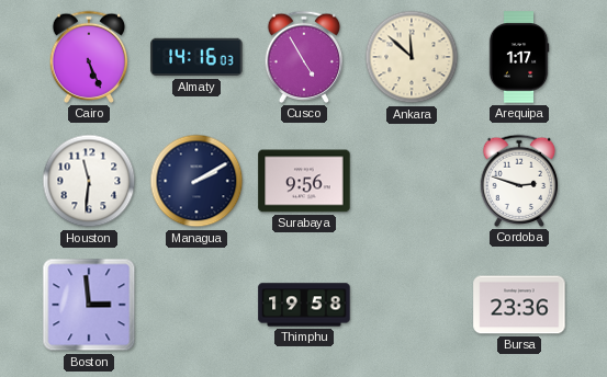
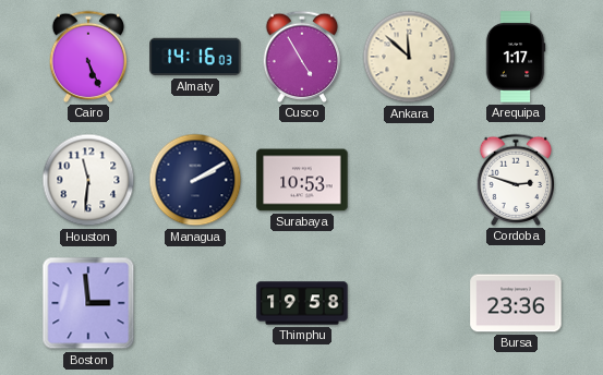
Surabaya: 9:56 -> 10:53 (302, 180)
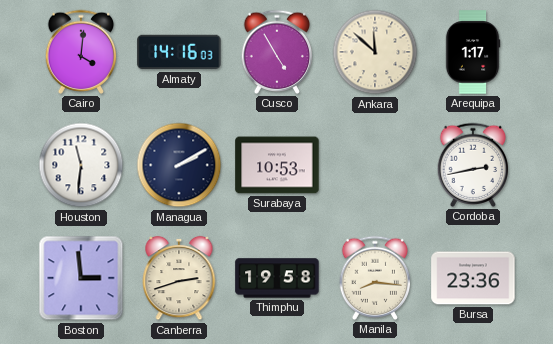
Cairo: 5:26 -> 4:01 (81, 52)
Cordoba: 2:48 -> 2:43 (473, 165)
Canberra: none -> 2:42 (179, 278)
Manila: none -> 8:16 (375, 278)
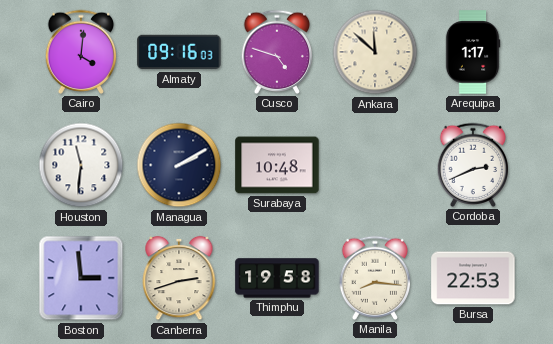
Almaty: 14:16 -> 09:16 (179, 52)
Cusco: 4:55 -> 4:48 (277, 52)
Surabaya: 10:53 -> 10:48 (277, 165)
Cordoba: 2:43 -> 2:41 (473, 165)
Bursa: 23:36 -> 22:53 (473, 278)
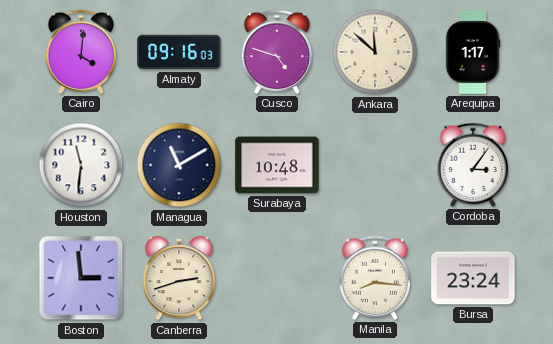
Managua: 2:10 -> 11:10 (179, 165)
Cordoba: 2:41 -> 3:06 (473, 165)
Thimphu: 19:58 -> none (277, 278)
Bursa: 22:53 -> 23:24 (473, 278)
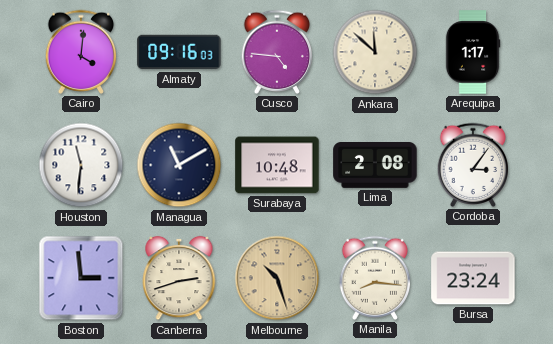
Cusco: 4:48 -> 4:46 (277, 52)
Lima: none -> 2:08 (375, 166)
Melbourne: none -> 10:27 (277, 278)
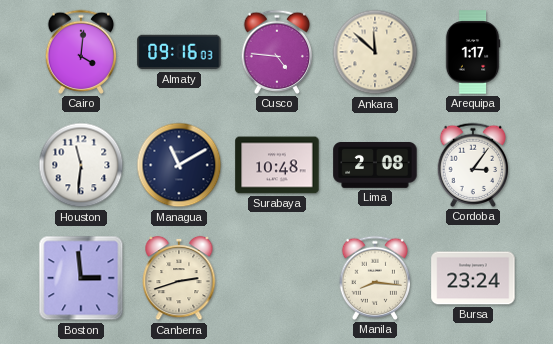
Melbourne: 10:27 -> none (277, 278)
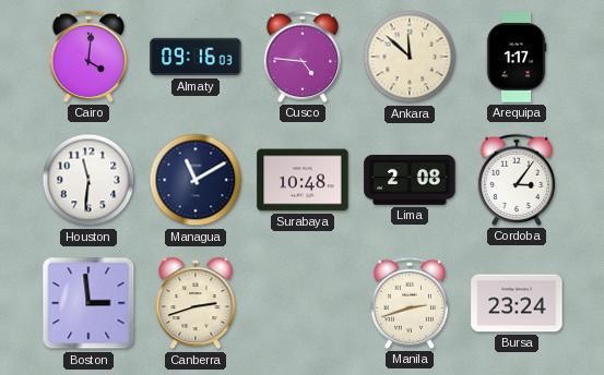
Manila: 8:16 -> 2:42 (410, 303)
